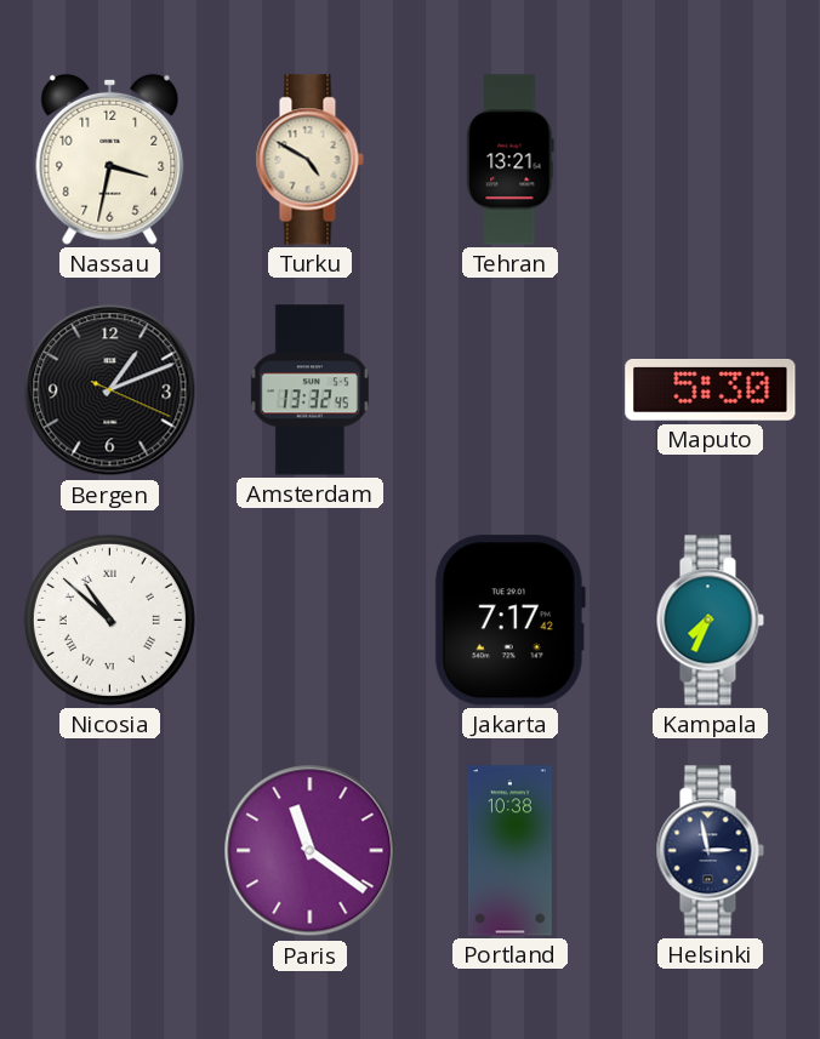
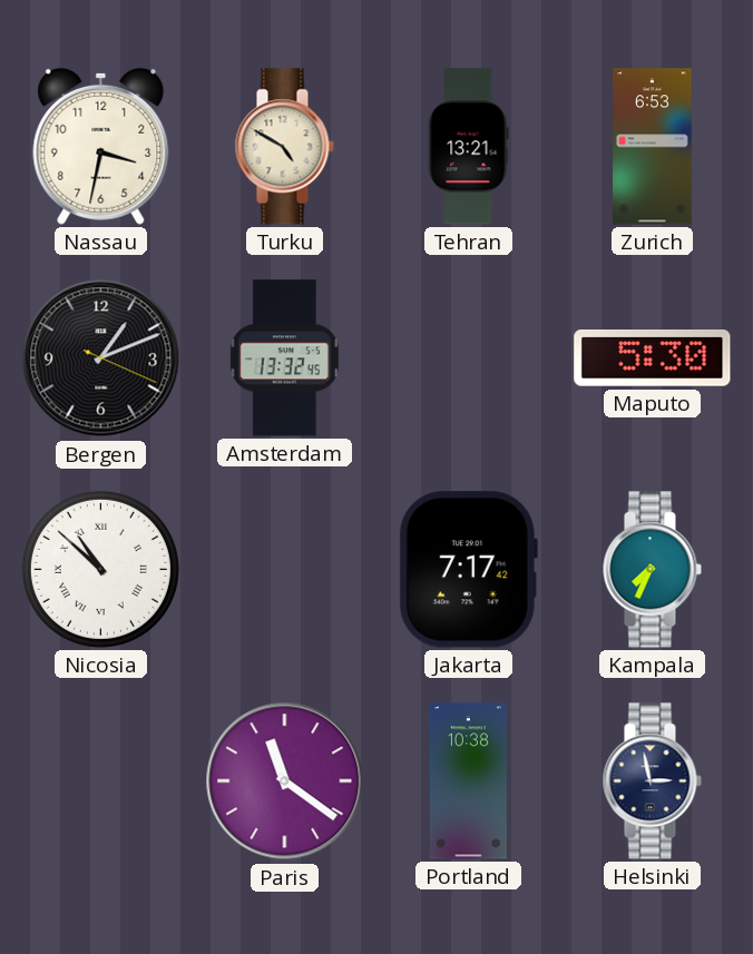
Zurich: none -> 6:53 (653, 147)
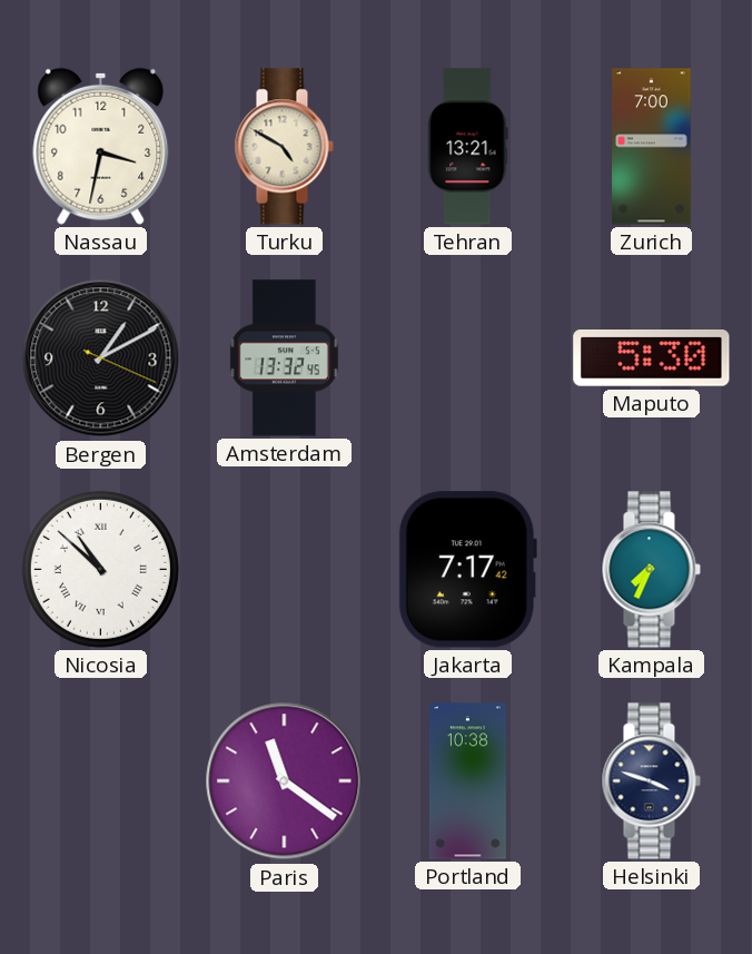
Zurich: 6:53 -> 7:00 (652, 147)
Bergen: 1:11 -> 1:10 (101, 358)
Helsinki: 2:58 -> 3:48 (651, 781)
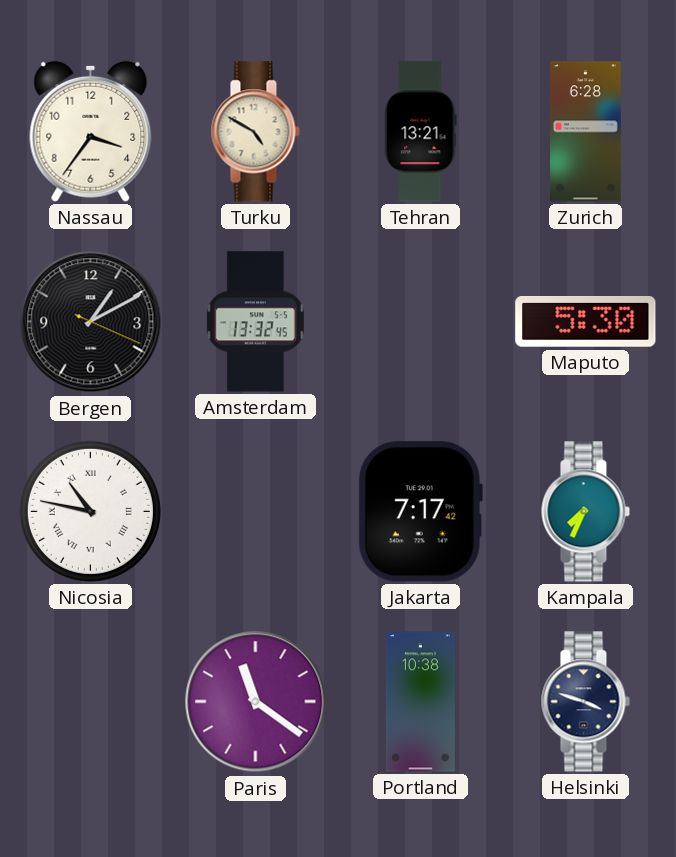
Nassau: 3:32 -> 3:36 (91, 131)
Zurich: 7:00 -> 6:28 (586, 132)
Nicosia: 10:52 -> 10:47 (90, 511)
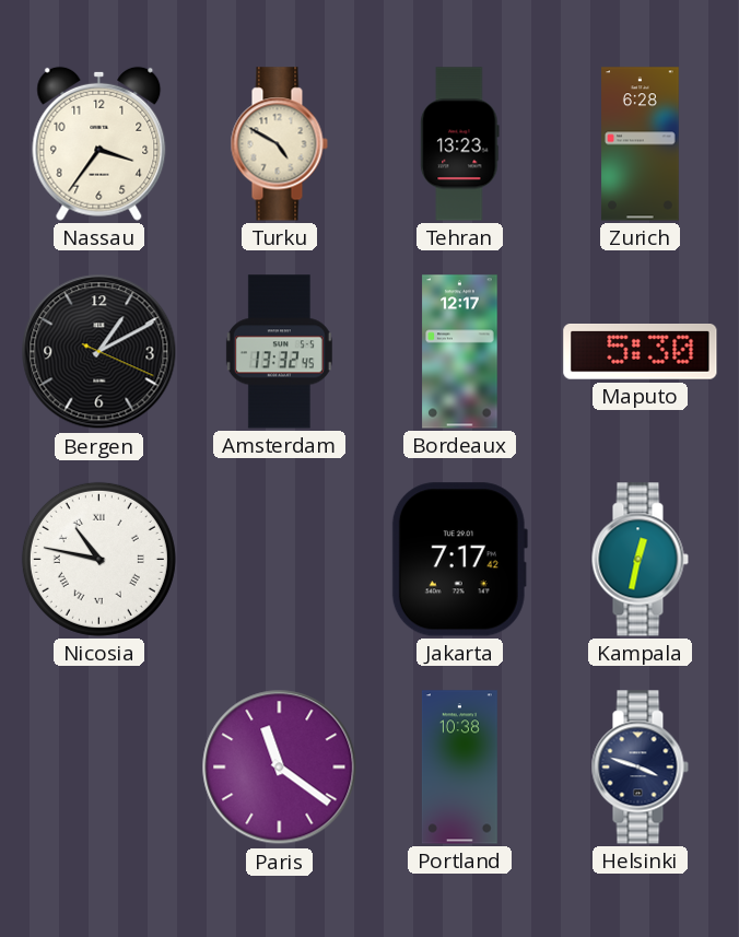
Tehran: 13:21 -> 13:23 (460, 144)
Bordeaux: none -> 12:17 (460, 352)
Kampala: 7:34 -> 12:32 (640, 560)
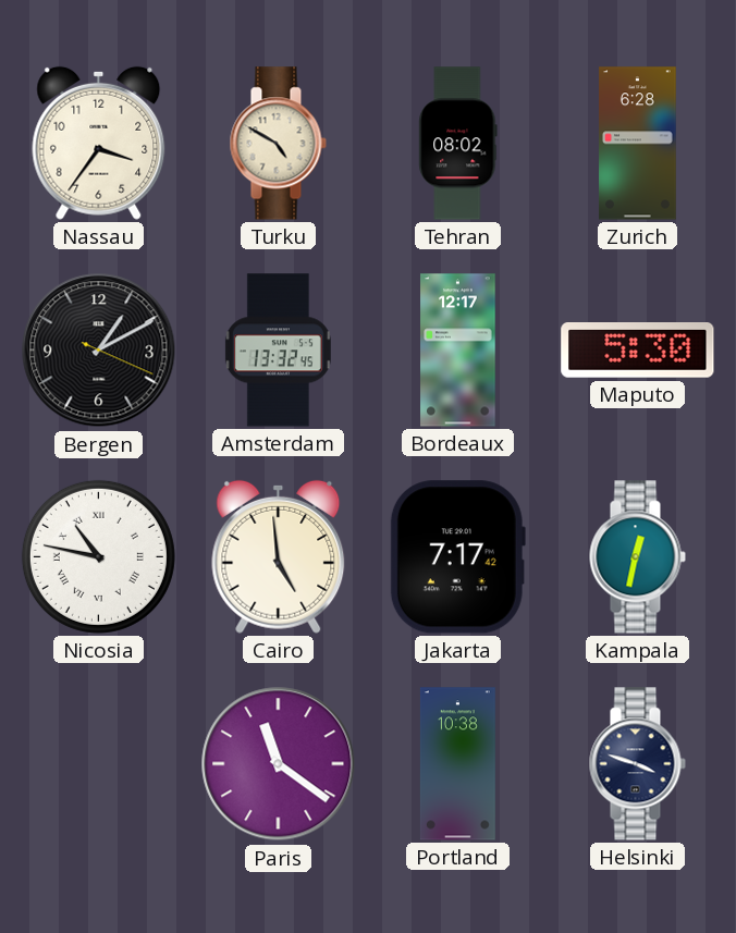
Tehran: 13:23 -> 08:02 (458, 144)
Cairo: none -> 4:59 (279, 556)
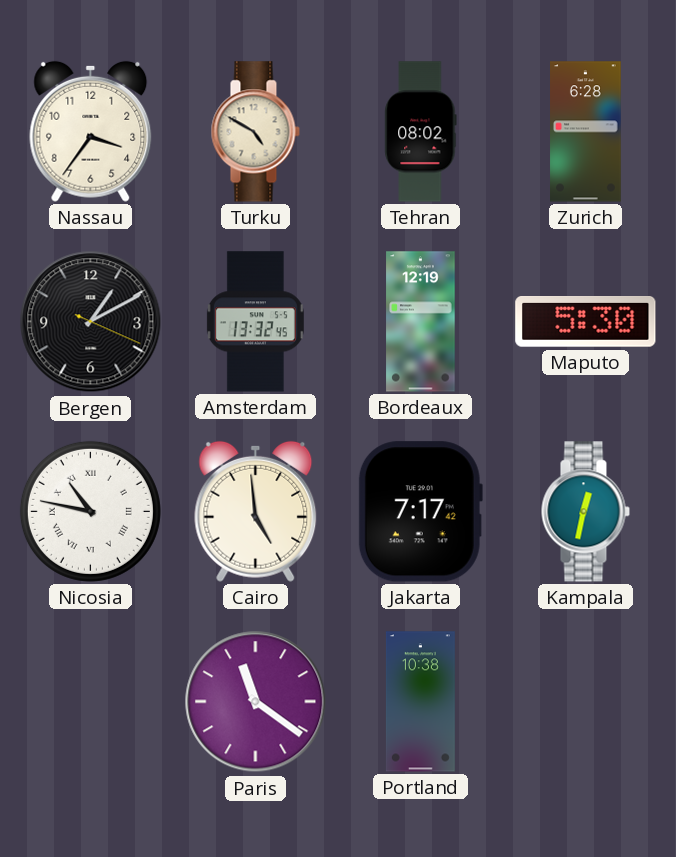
Bordeaux: 12:17 -> 12:19 (421, 322)
Helsinki: 3:48 -> none (637, 764)
